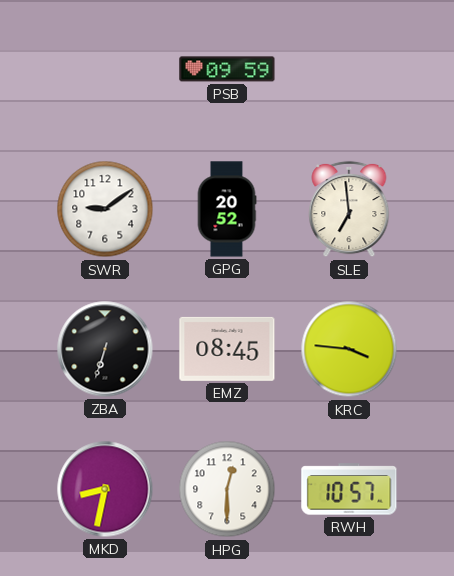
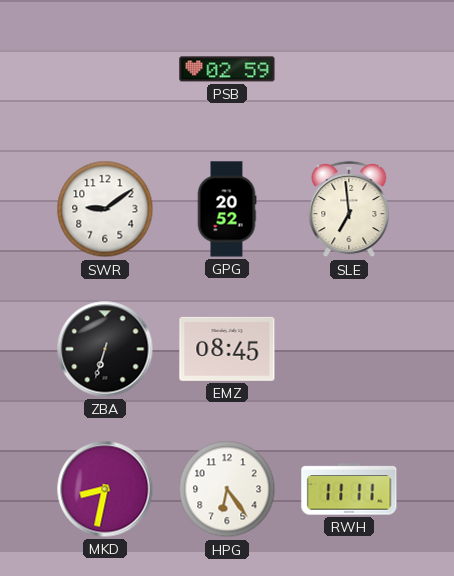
PSB: 09:59 -> 02:59 (227, 69)
KRC: 3:46 -> none (349, 349)
HPG: 12:30 -> 6:24 (227, 489)
RWH: 10:57 -> 11:11 (349, 489)
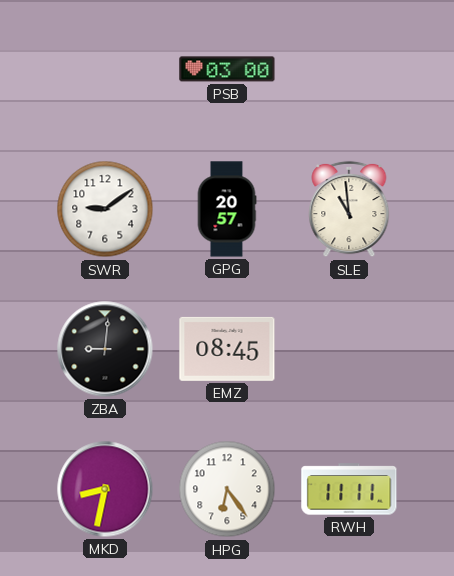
PSB: 02:59 -> 03:00 (227, 69)
GPG: 20:52 -> 20:57 (227, 209)
SLE: 6:59 -> 10:59 (349, 209)
ZBA: 6:33 -> 9:01 (105, 349)
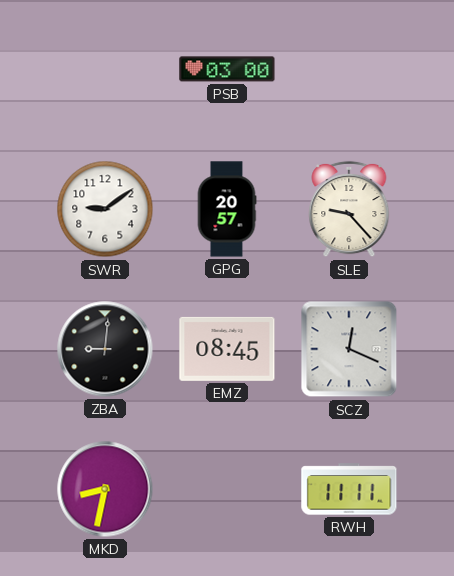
SLE: 10:59 -> 9:23 (349, 209)
SCZ: none -> 12:19 (349, 349)
HPG: 6:24 -> none (227, 489)
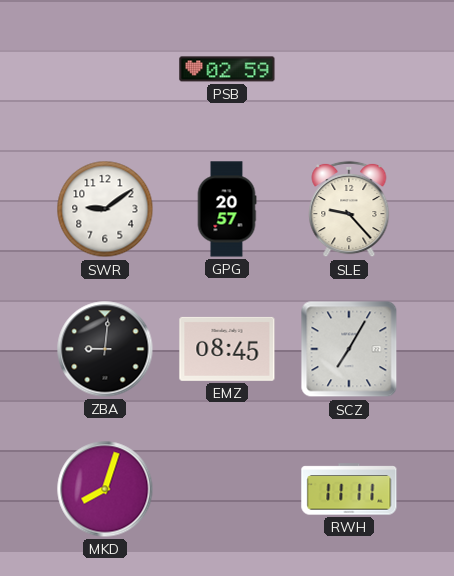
PSB: 03:00 -> 02:59 (227, 69)
SCZ: 12:19 -> 7:05 (349, 349)
MKD: 8:32 -> 8:03 (105, 489)
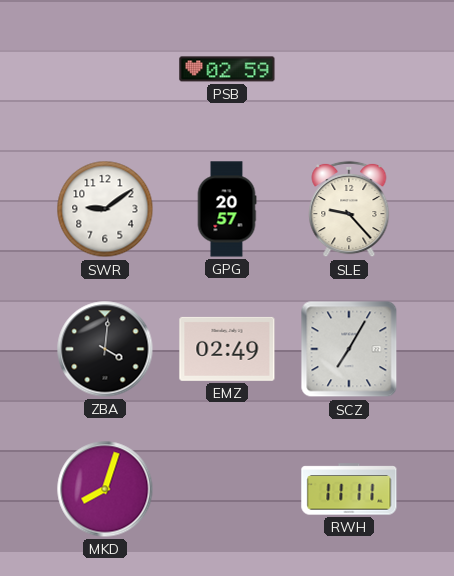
ZBA: 9:01 -> 4:01 (105, 349)
EMZ: 08:45 -> 02:49 (227, 349)
